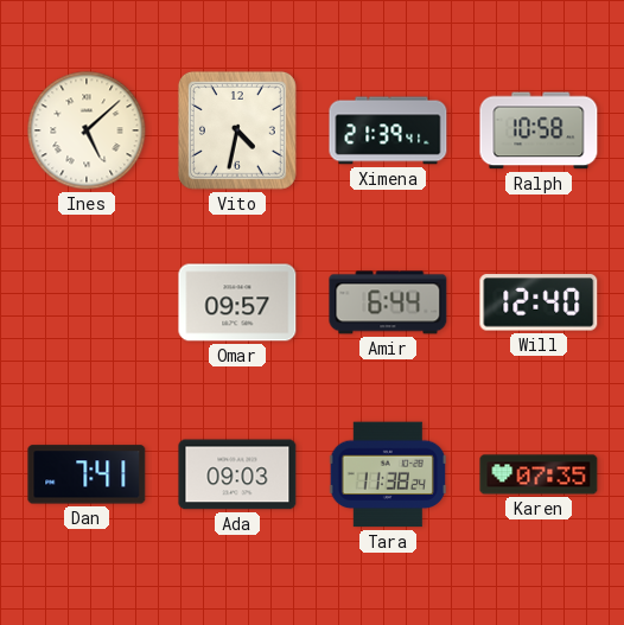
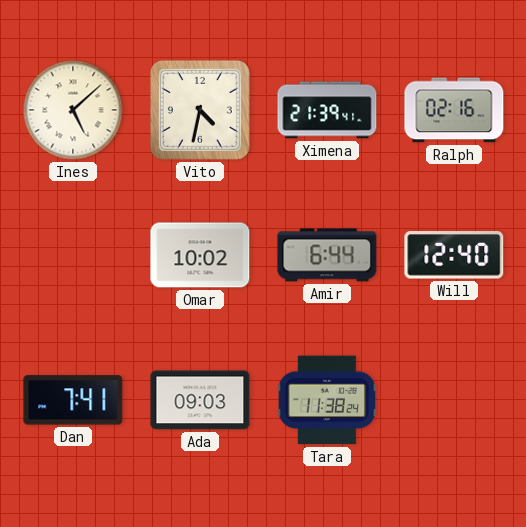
Ralph: 10:58 -> 02:16 (454, 110)
Omar: 09:57 -> 10:02 (200, 255)
Karen: 07:35 -> none (539, 474)
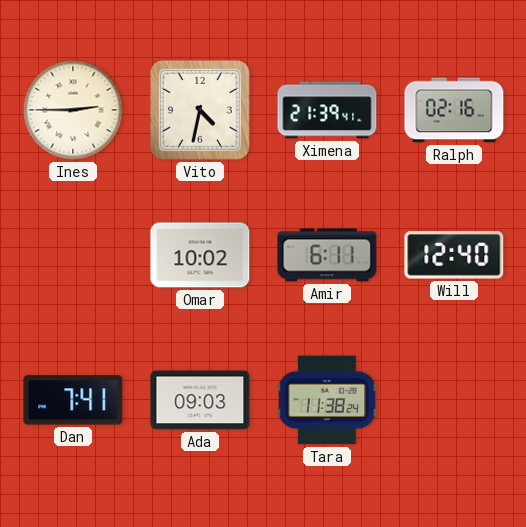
Ines: 5:08 -> 2:45 (73, 110)
Amir: 6:44 -> 6:11 (327, 255)
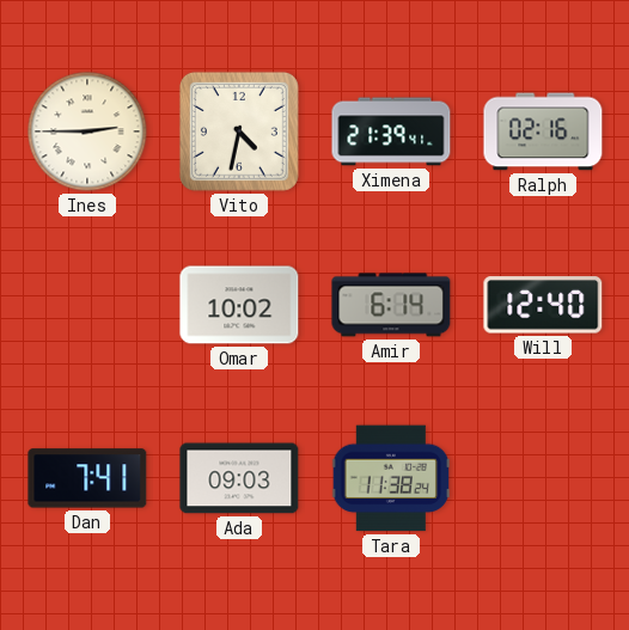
Amir: 6:11 -> 6:14 (391, 305)
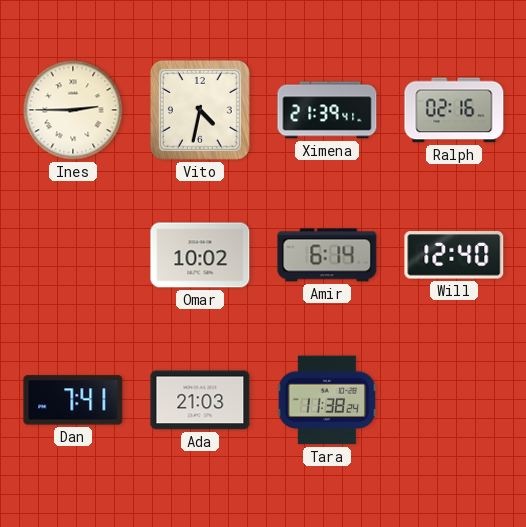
Ada: 09:03 -> 21:03 (200, 400)
